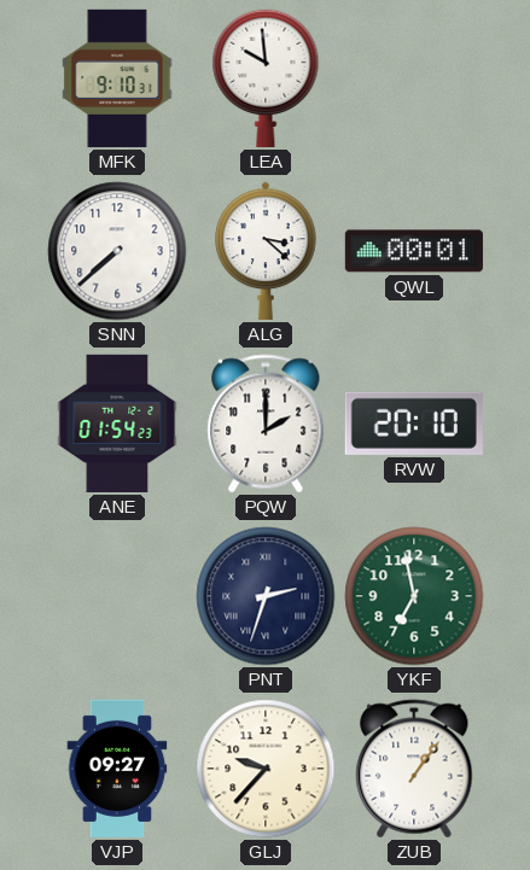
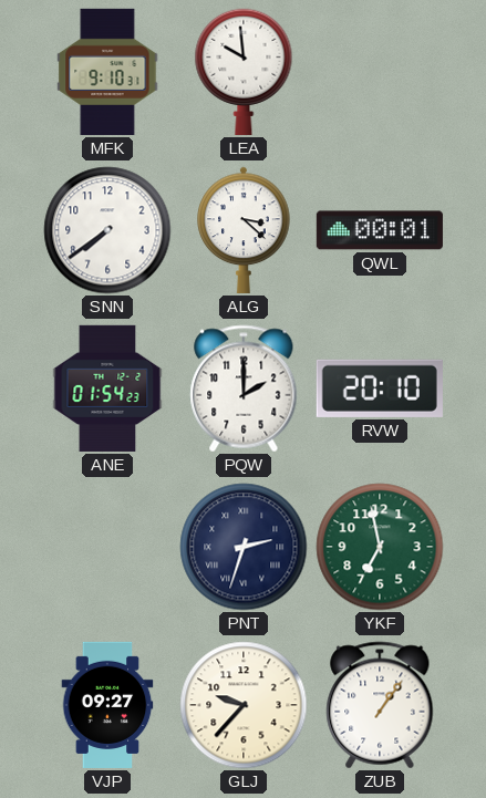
SNN: 7:38 -> 7:39 (107, 230)
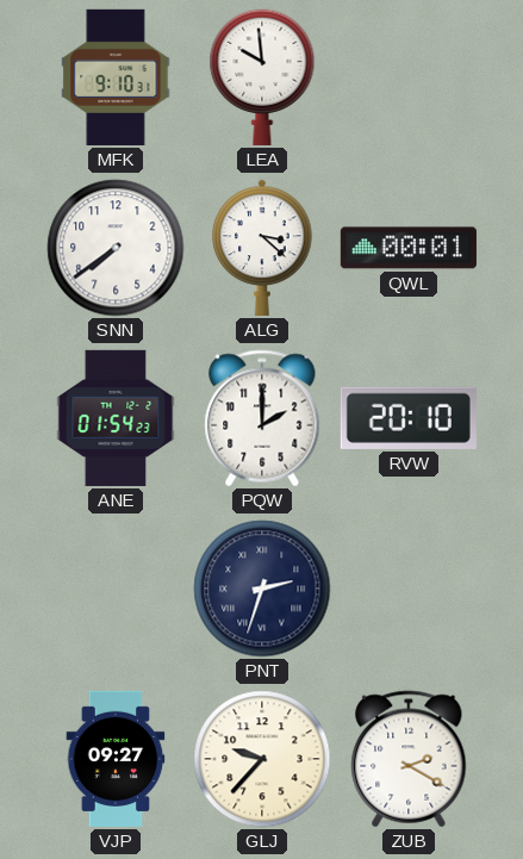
YKF: 6:58 -> none (380, 547)
ZUB: 1:06 -> 2:20 (409, 759)
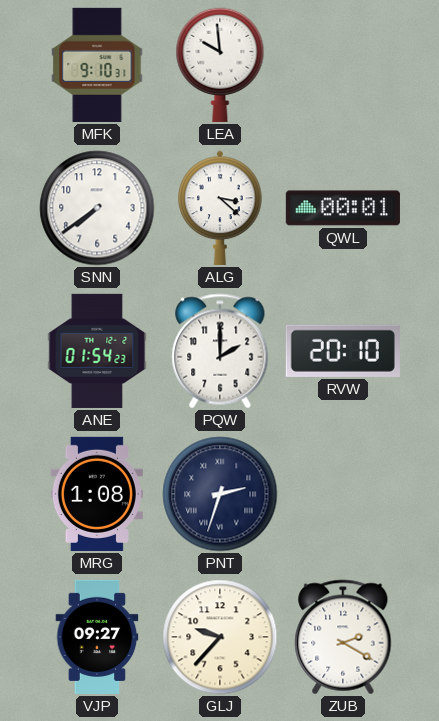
MRG: none -> 1:08 (97, 494)
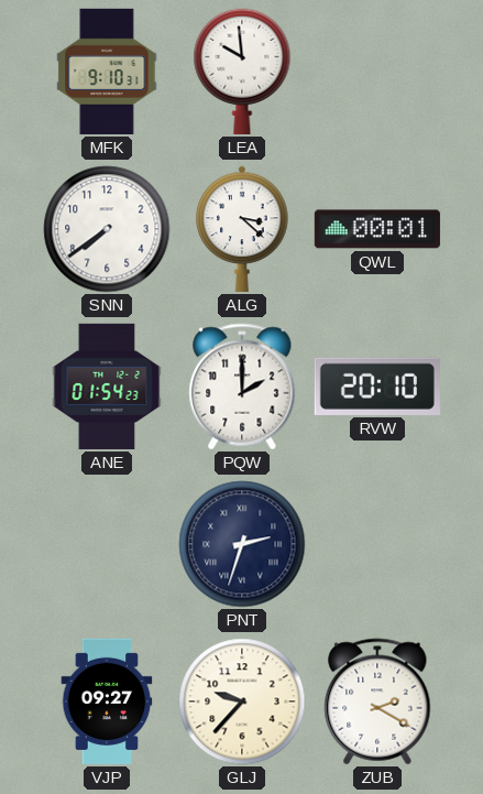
MRG: 1:08 -> none (97, 494)
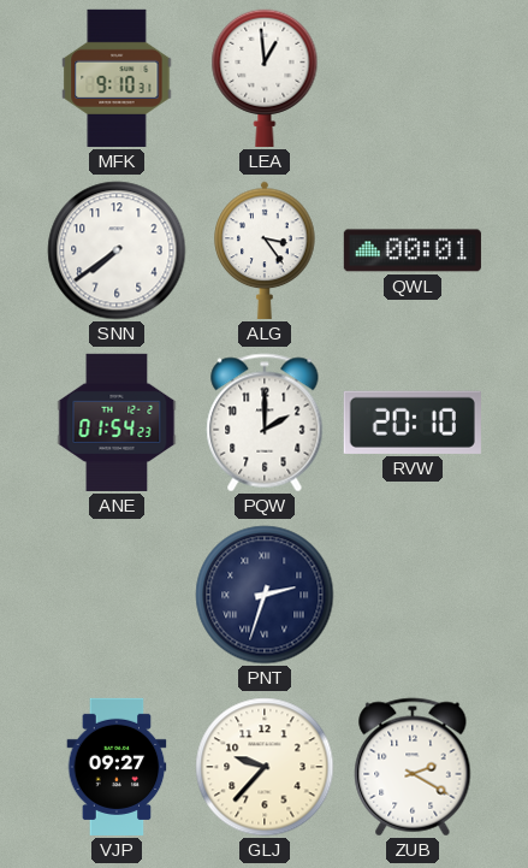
LEA: 9:59 -> 12:59 (265, 78)
ALG: 3:22 -> 3:24 (265, 250)
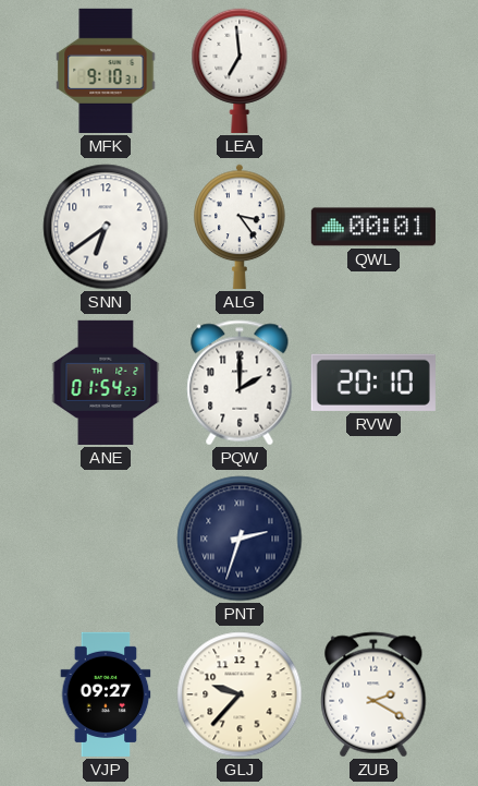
LEA: 12:59 -> 6:59 (240, 71)
SNN: 7:39 -> 6:39 (106, 227)
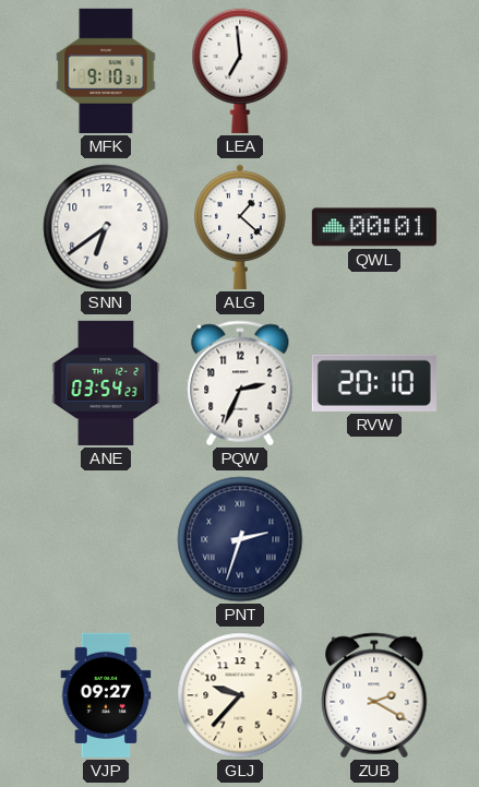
ALG: 3:24 -> 1:22 (240, 227)
ANE: 01:54 -> 03:54 (106, 383)
PQW: 2:00 -> 2:34 (240, 383)
